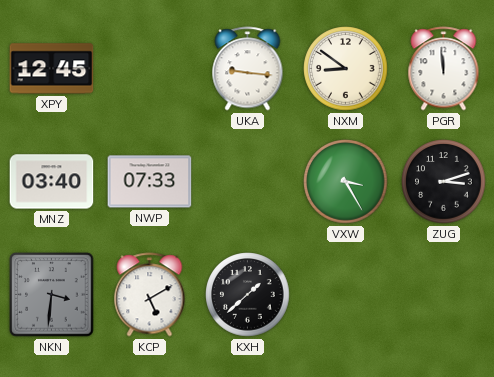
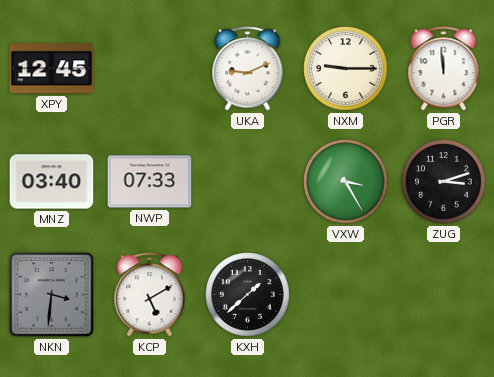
UKA: 9:16 -> 9:11 (248, 69)
NXM: 8:51 -> 9:15 (346, 69)
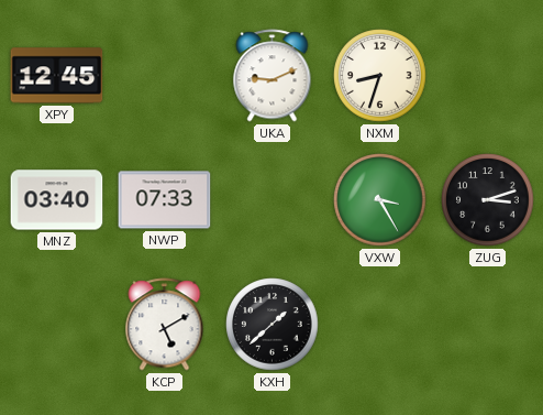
NXM: 9:15 -> 8:33 (380, 76)
PGR: 11:59 -> none (444, 69)
NKN: 3:31 -> none (52, 295)
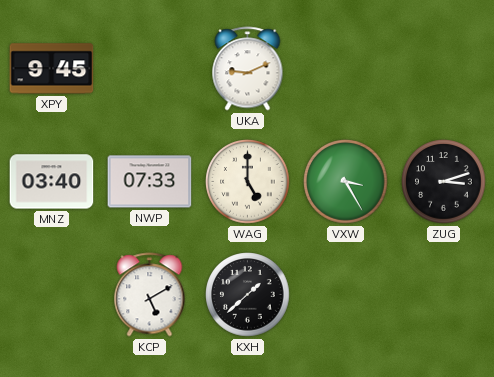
XPY: 12:45 -> 9:45 (52, 69)
NXM: 8:33 -> none (380, 76)
WAG: none -> 5:00 (248, 182)
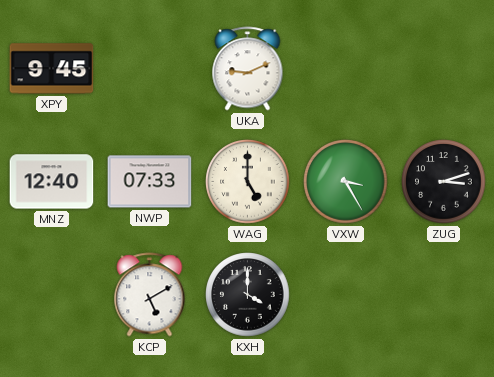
MNZ: 03:40 -> 12:40 (52, 182)
KXH: 1:38 -> 4:00 (248, 295)
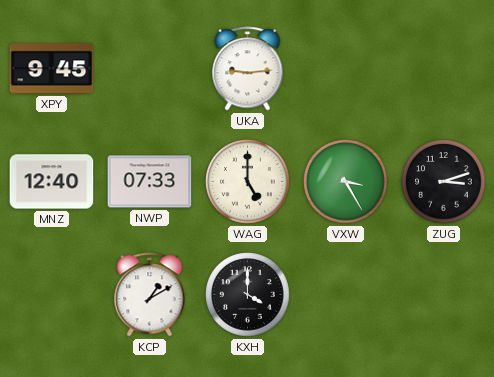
UKA: 9:11 -> 9:14 (248, 69)
KCP: 5:10 -> 1:10 (150, 295)
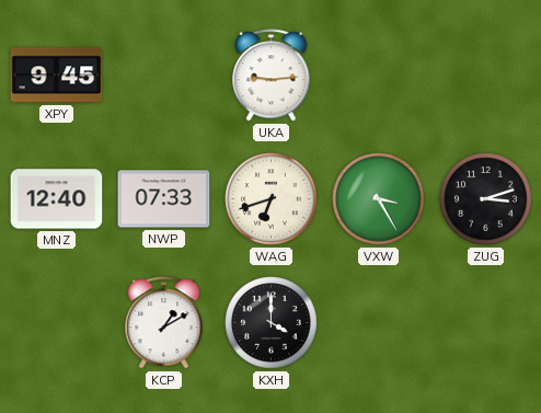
WAG: 5:00 -> 6:42 (272, 199)
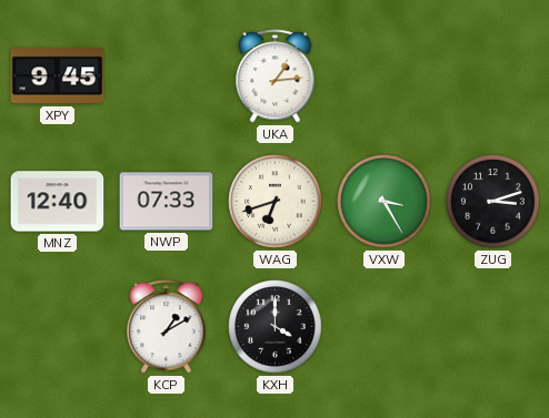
UKA: 9:14 -> 1:14 (276, 77)
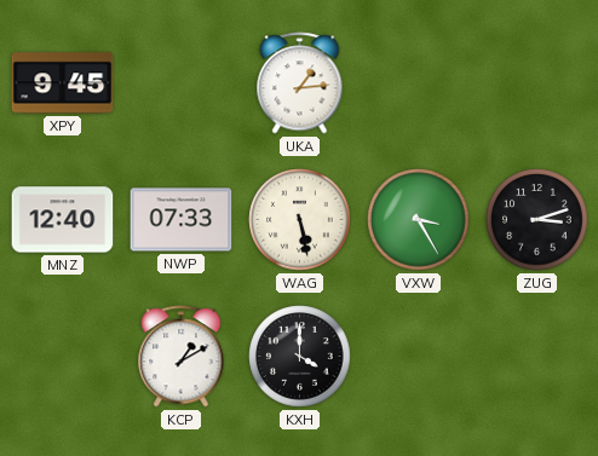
WAG: 6:42 -> 5:28 (300, 220)
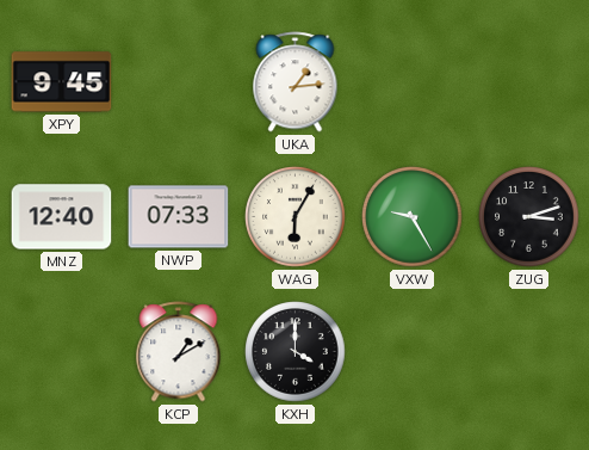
WAG: 5:28 -> 6:05 (296, 217)
VXW: 3:25 -> 9:25 (413, 217)
